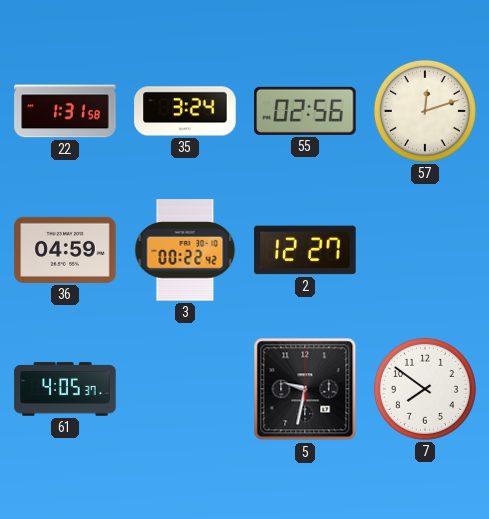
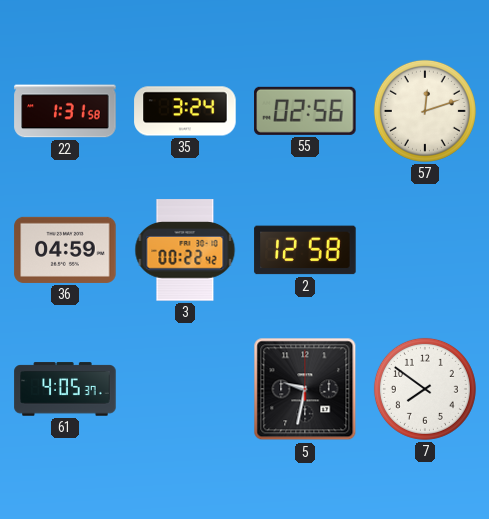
2: 12:27 -> 12:58 (305, 250)
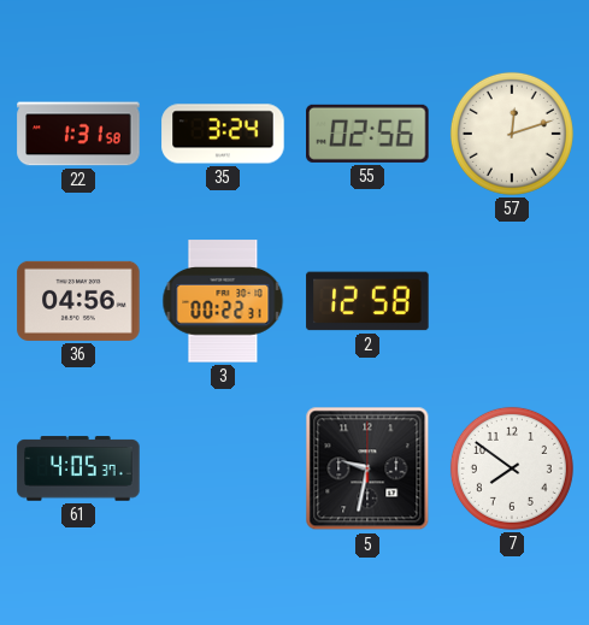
36: 04:59 -> 04:56 (78, 301)
3: 00:22:42 -> 00:22:31 (223, 301)
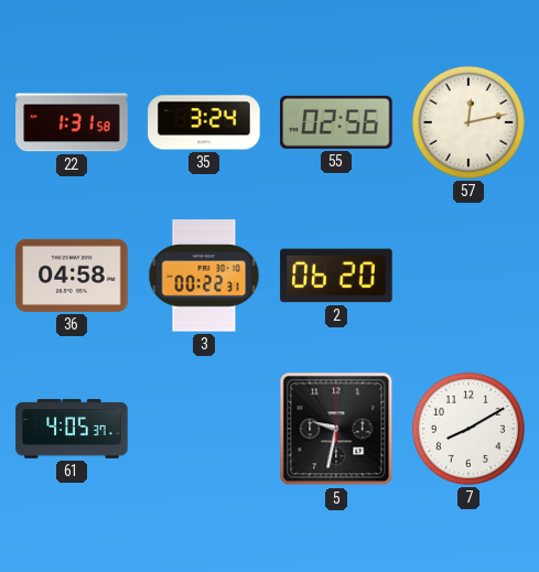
57: 12:12 -> 12:13 (468, 122)
36: 04:56 -> 04:58 (72, 276)
2: 12:58 -> 06:20 (336, 276)
7: 7:51 -> 8:10 (468, 429)
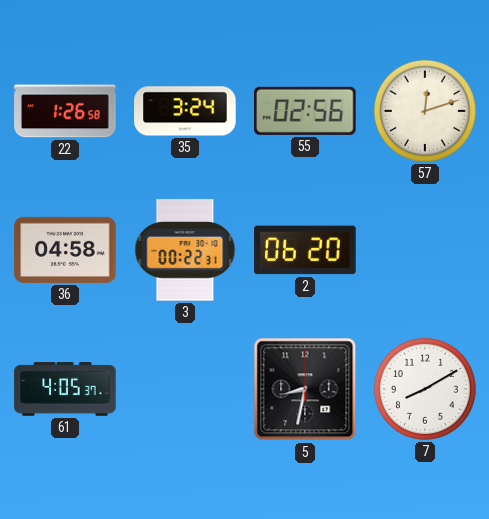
22: 1:31 -> 1:26 (65, 111)
57: 12:13 -> 12:12 (425, 111)
5: 9:32 -> 8:32 (305, 389)
